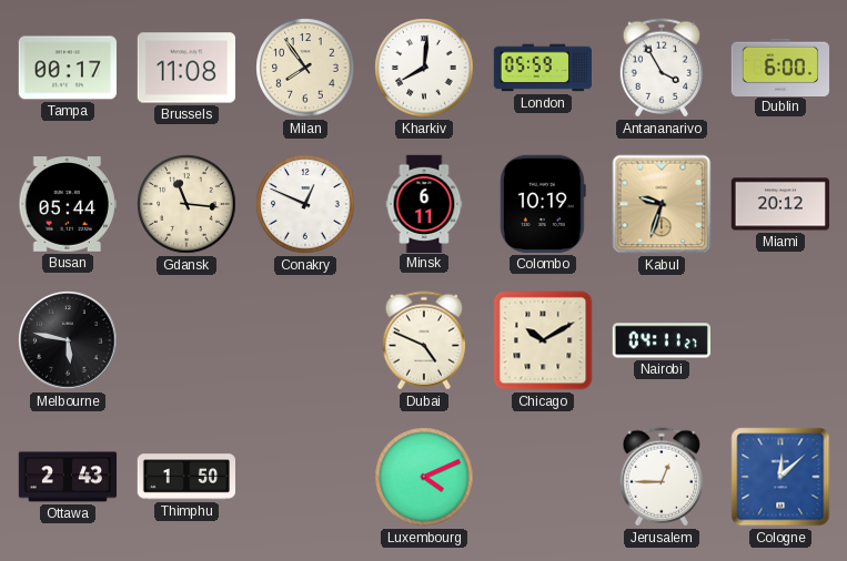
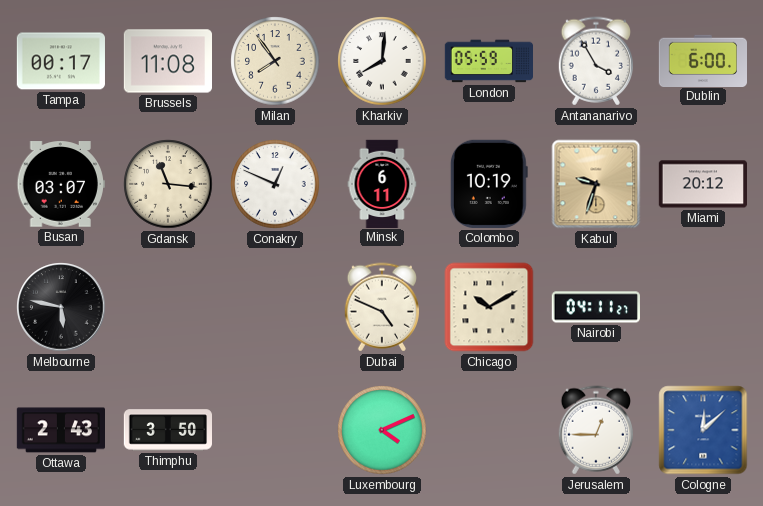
Busan: 05:44 -> 03:07 (61, 184)
Thimphu: 1:50 -> 3:50 (167, 430)
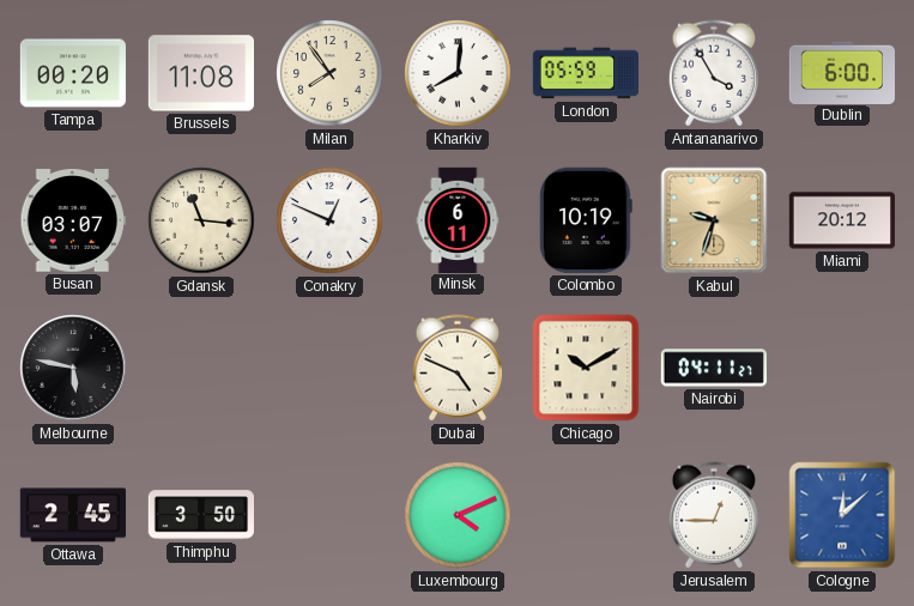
Tampa: 00:17 -> 00:20 (72, 73)
Ottawa: 2:43 -> 2:45 (72, 515)
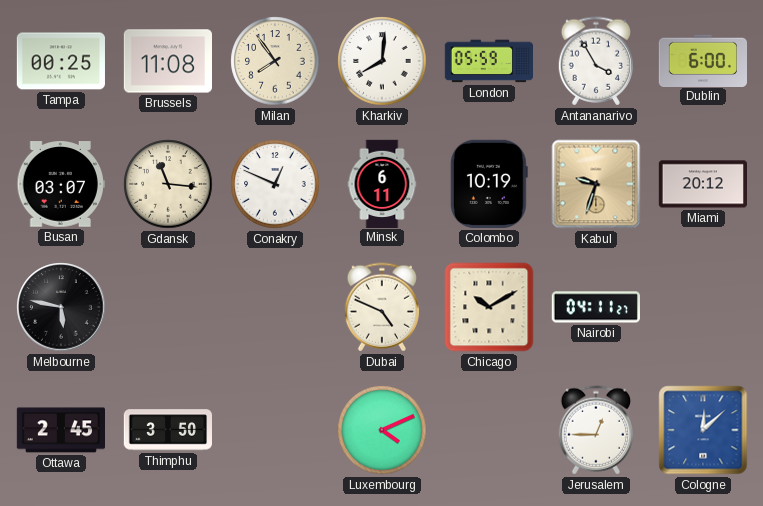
Tampa: 00:20 -> 00:25 (60, 61)
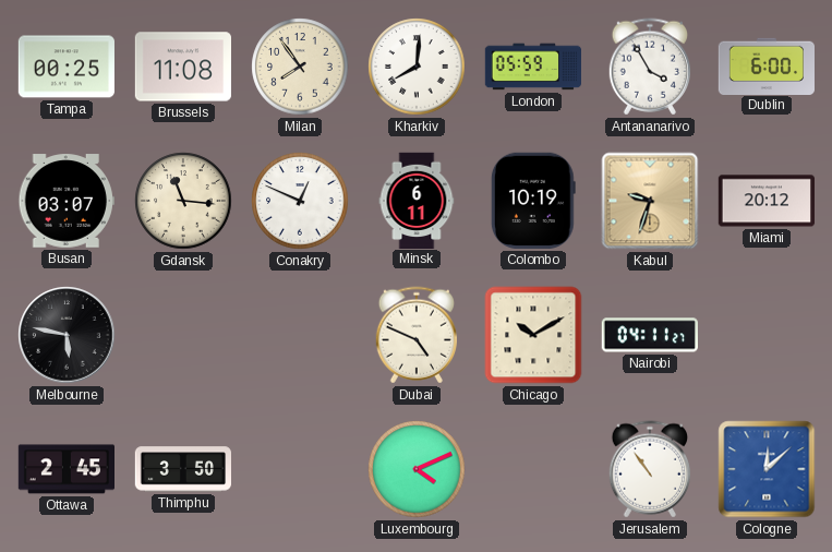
Jerusalem: 12:45 -> 10:54 (649, 469)
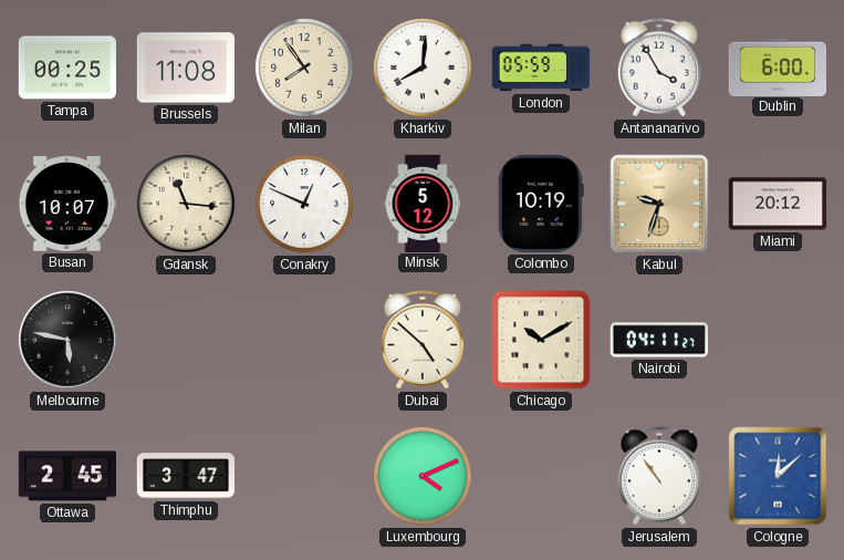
Busan: 03:07 -> 10:07 (67, 204)
Minsk: 6:11 -> 5:12 (423, 203)
Dubai: 4:49 -> 4:52 (421, 340)
Thimphu: 3:50 -> 3:47 (185, 476)
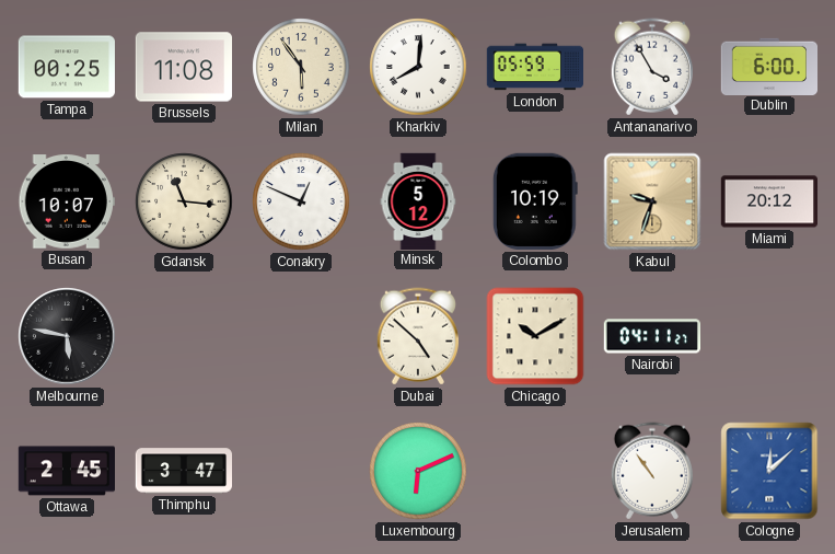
Milan: 7:54 -> 5:54 (301, 67)
Luxembourg: 4:11 -> 6:11 (418, 471)
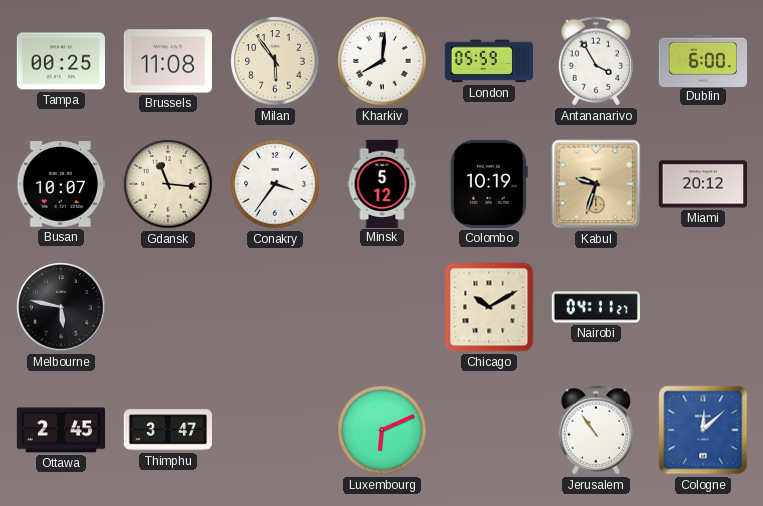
Conakry: 12:49 -> 3:36 (275, 184)
Dubai: 4:52 -> none (417, 336)
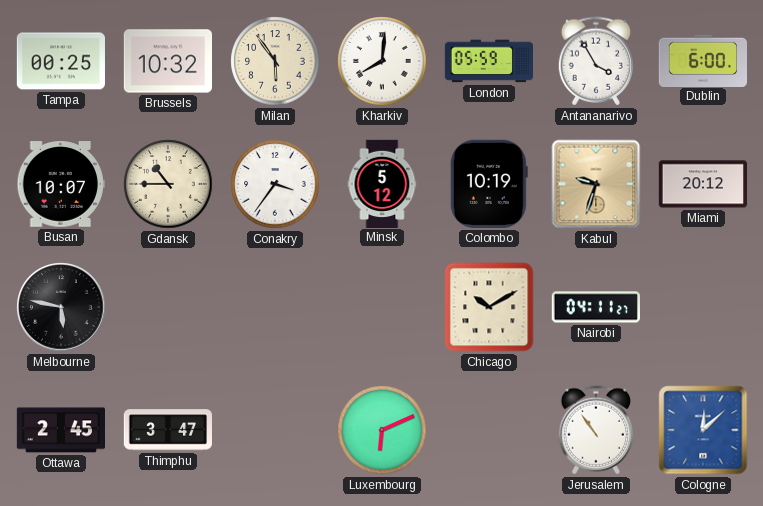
Brussels: 11:08 -> 10:32 (167, 61)
Gdansk: 11:16 -> 10:45 (168, 184)
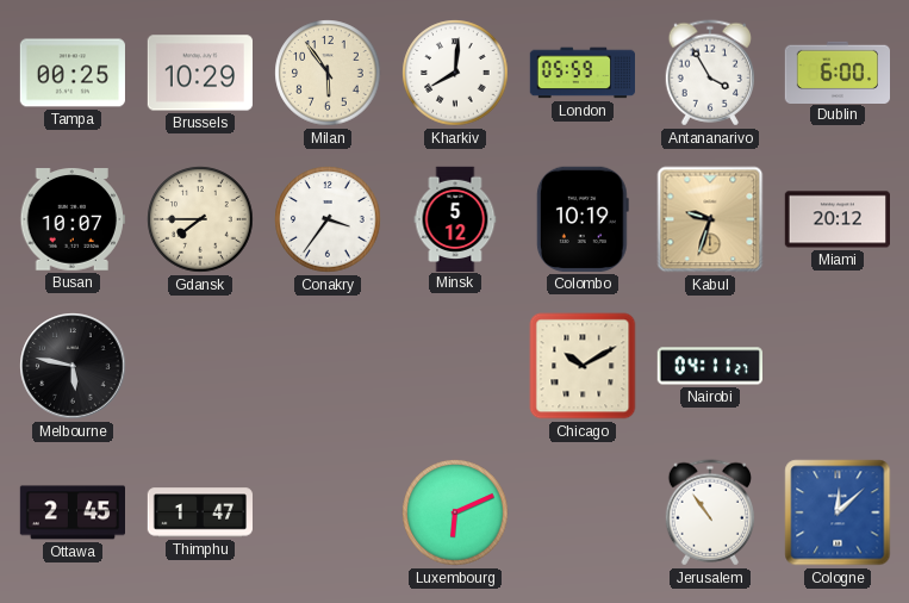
Brussels: 10:32 -> 10:29 (199, 73)
Gdansk: 10:45 -> 7:45 (200, 219)
Thimphu: 3:47 -> 1:47 (199, 512)
